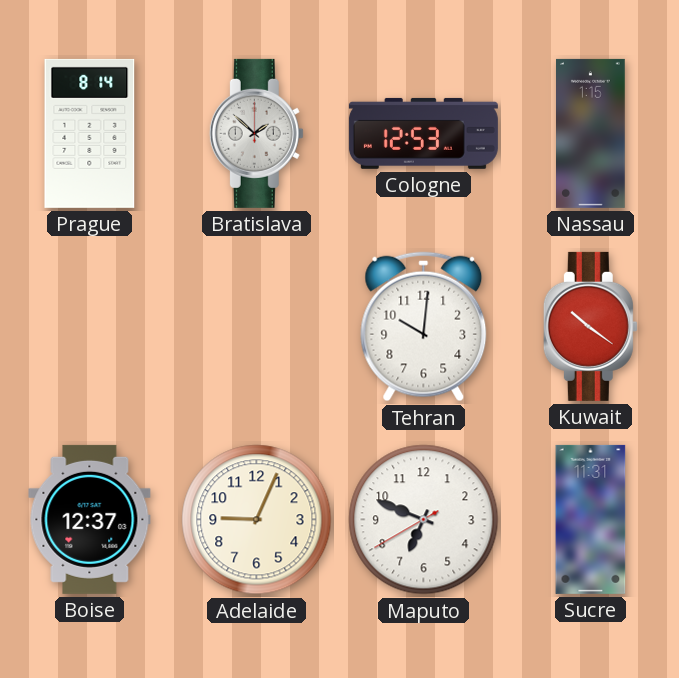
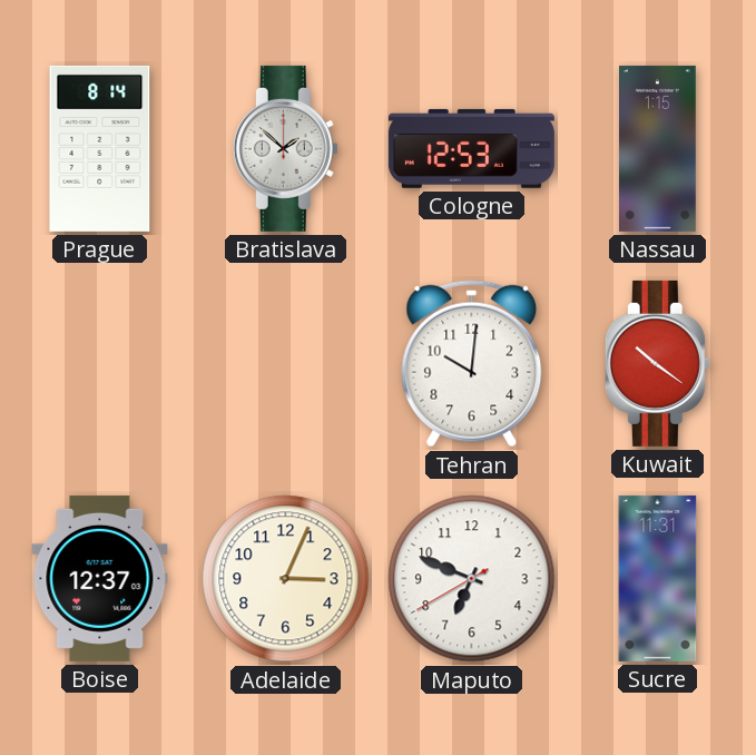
Adelaide: 9:04 -> 3:04 (286, 579)
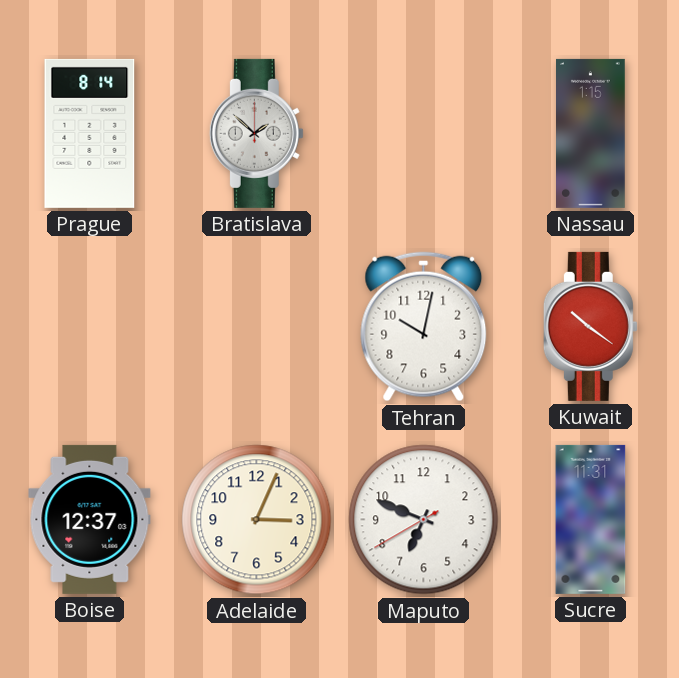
Cologne: 12:53 -> none (471, 148)
Tehran: 10:01 -> 10:02 (424, 327)
